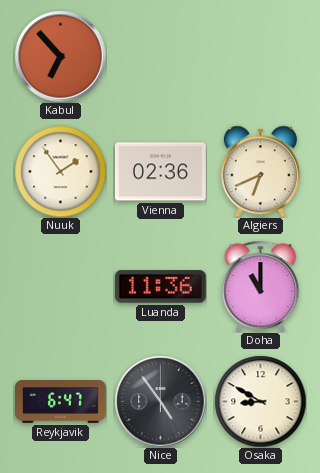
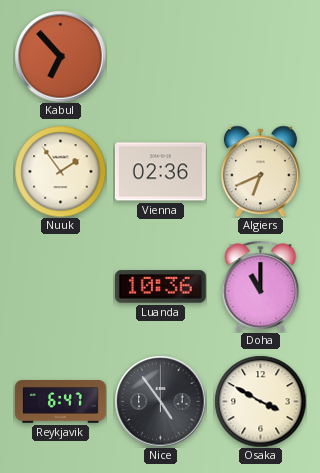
Luanda: 11:36 -> 10:36 (160, 287)
Osaka: 8:50 -> 3:50 (260, 401)
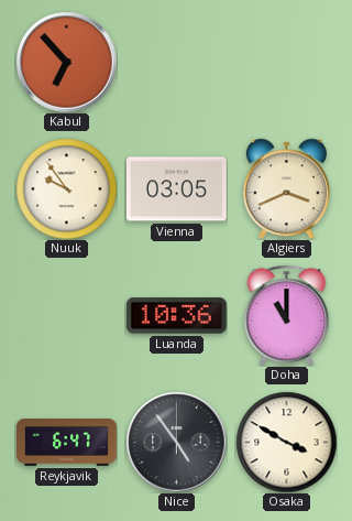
Nuuk: 1:54 -> 9:54 (66, 188)
Vienna: 02:36 -> 03:05 (176, 189)
Algiers: 6:41 -> 3:41 (286, 188)
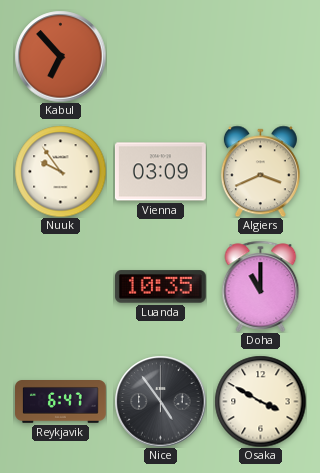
Vienna: 03:05 -> 03:09 (160, 172)
Luanda: 10:36 -> 10:35 (160, 287)
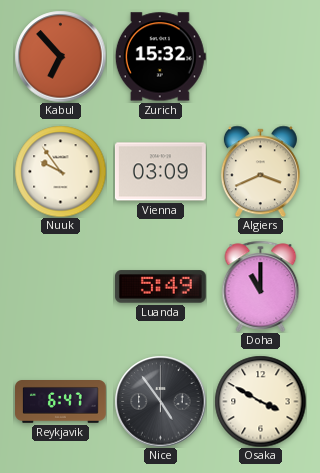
Zurich: none -> 15:32 (160, 57)
Luanda: 10:35 -> 5:49 (160, 287)
